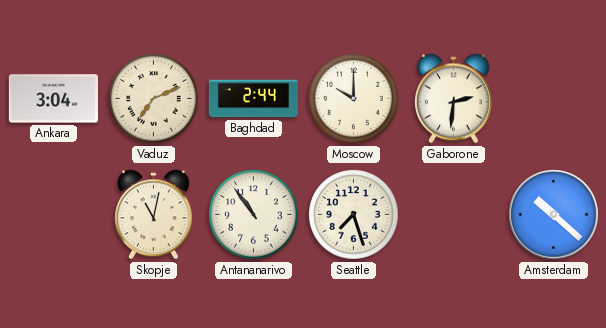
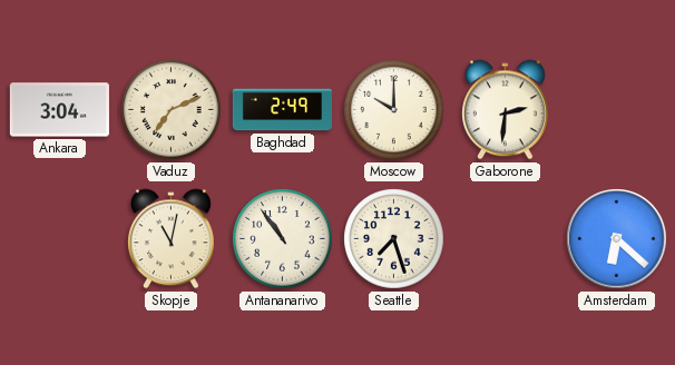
Baghdad: 2:44 -> 2:49 (282, 110)
Amsterdam: 10:22 -> 6:22 (617, 239)
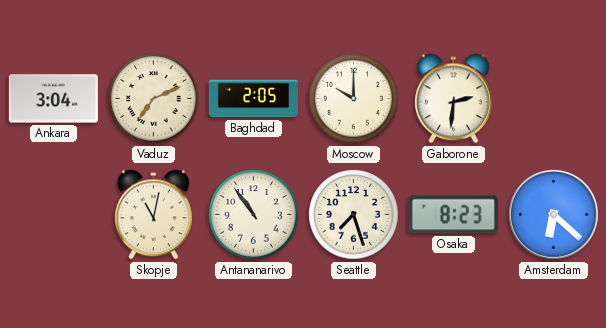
Baghdad: 2:49 -> 2:05 (253, 99)
Osaka: none -> 8:23 (453, 215)
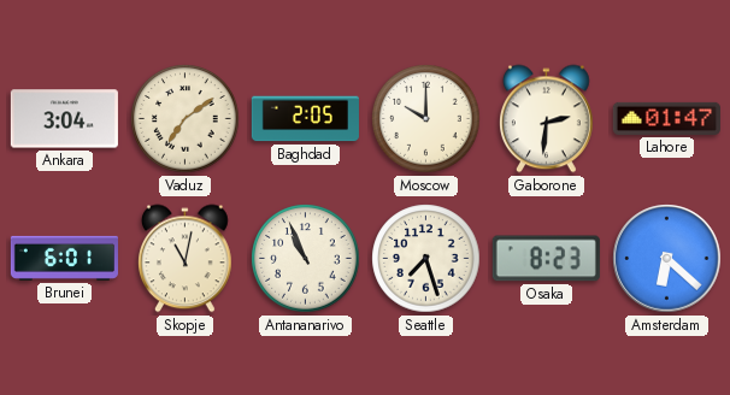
Vaduz: 7:11 -> 7:09 (186, 119)
Lahore: none -> 01:47 (666, 118)
Brunei: none -> 6:01 (64, 258)
Antananarivo: 10:54 -> 10:56 (306, 259)
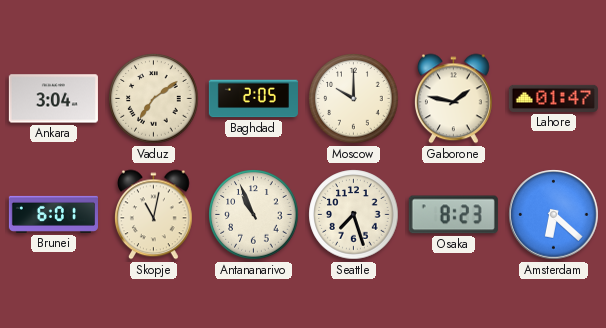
Gaborone: 2:31 -> 1:47 (454, 99)
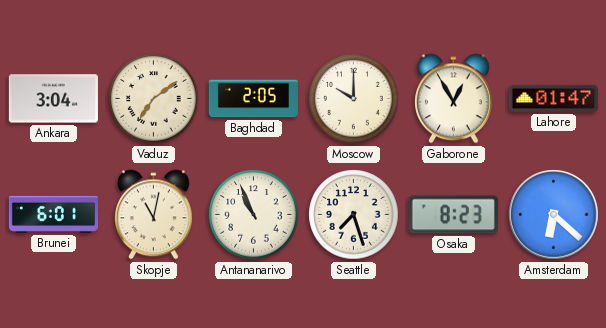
Gaborone: 1:47 -> 12:55 (454, 99)
